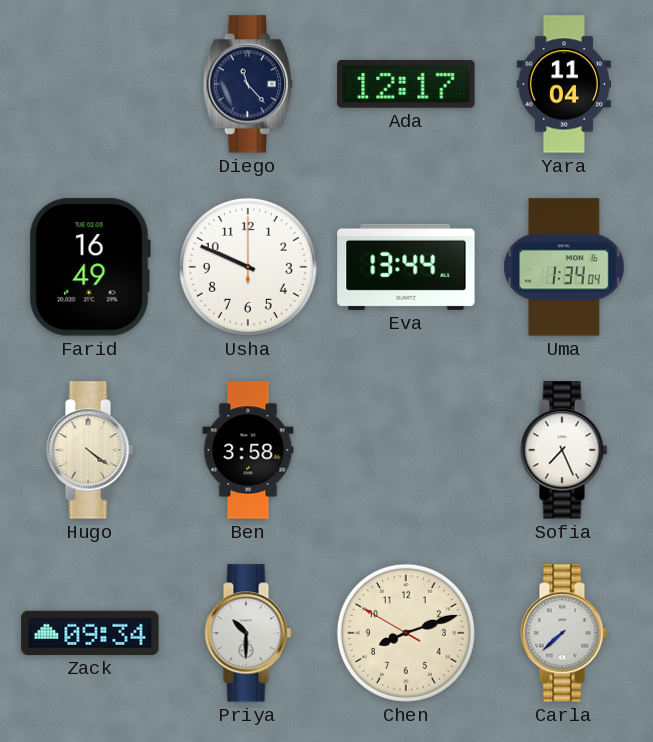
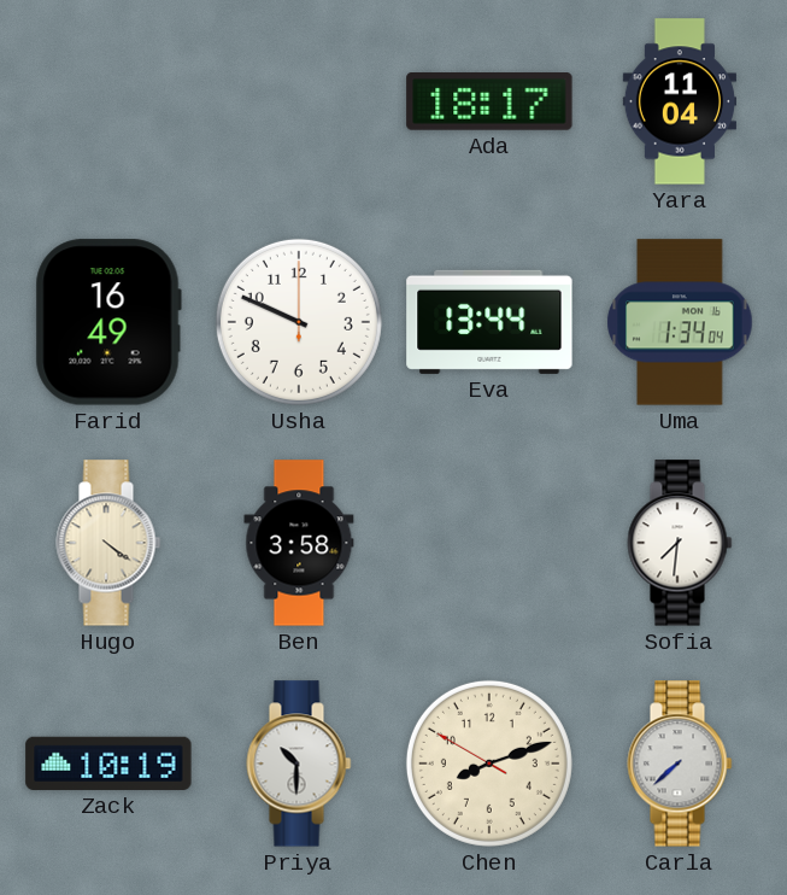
Diego: 11:23 -> none (248, 84)
Ada: 12:17 -> 18:17 (489, 103)
Sofia: 7:26 -> 7:31 (680, 543)
Zack: 09:34 -> 10:19 (108, 764)
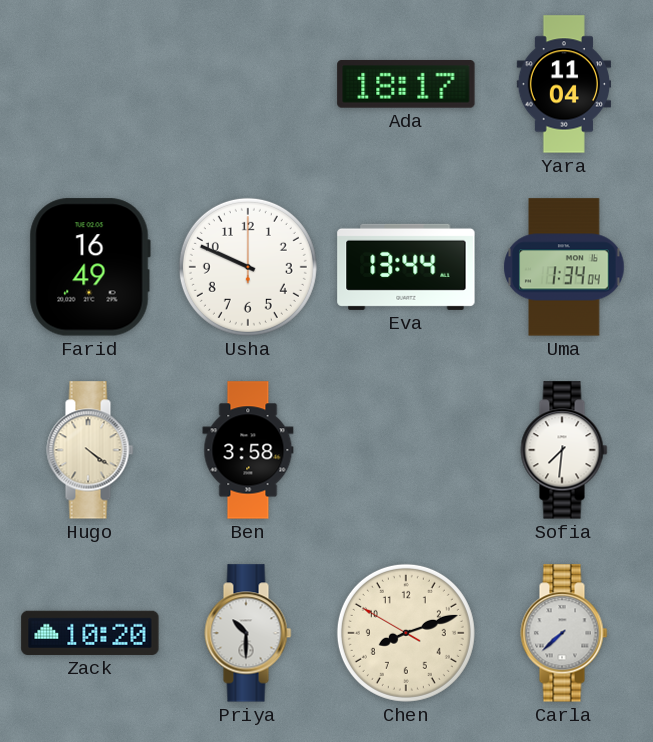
Zack: 10:19 -> 10:20 (90, 633)
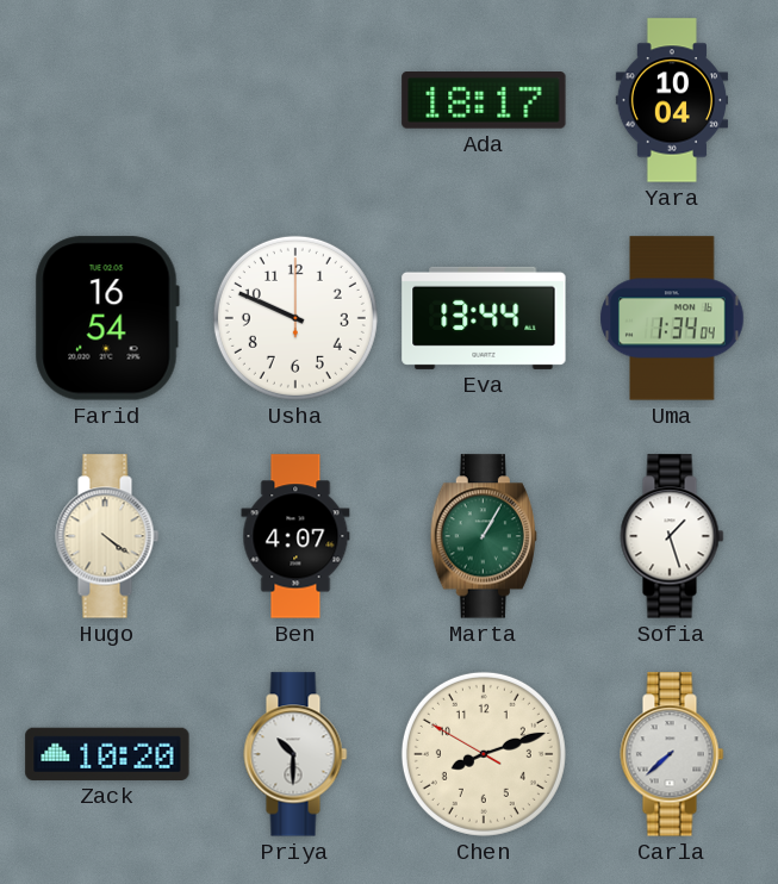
Yara: 11:04 -> 10:04 (671, 100)
Farid: 16:49 -> 16:54 (107, 318)
Ben: 3:58 -> 4:07 (295, 536)
Marta: none -> 1:05 (484, 536)
Sofia: 7:31 -> 1:27 (672, 536)
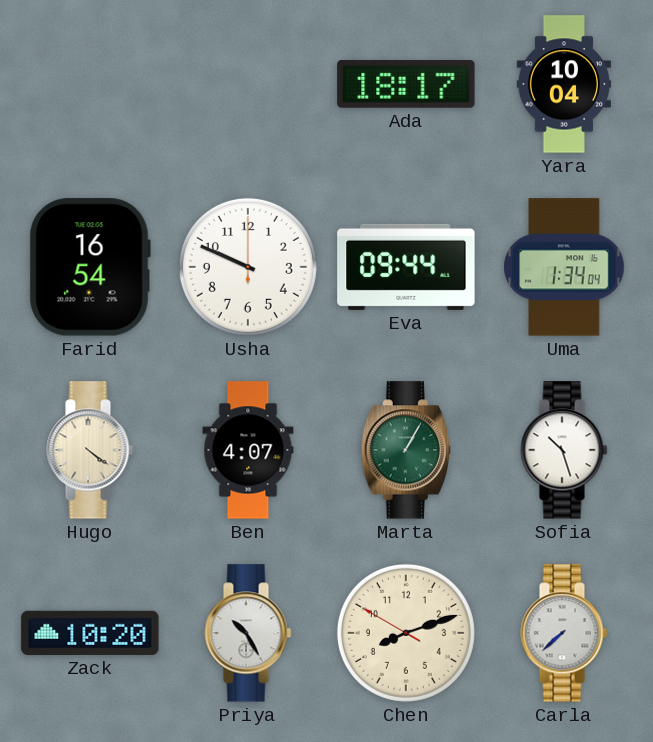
Eva: 13:44 -> 09:44 (406, 267)
Sofia: 1:27 -> 10:27 (564, 450)
Priya: 10:30 -> 10:25 (248, 633)
